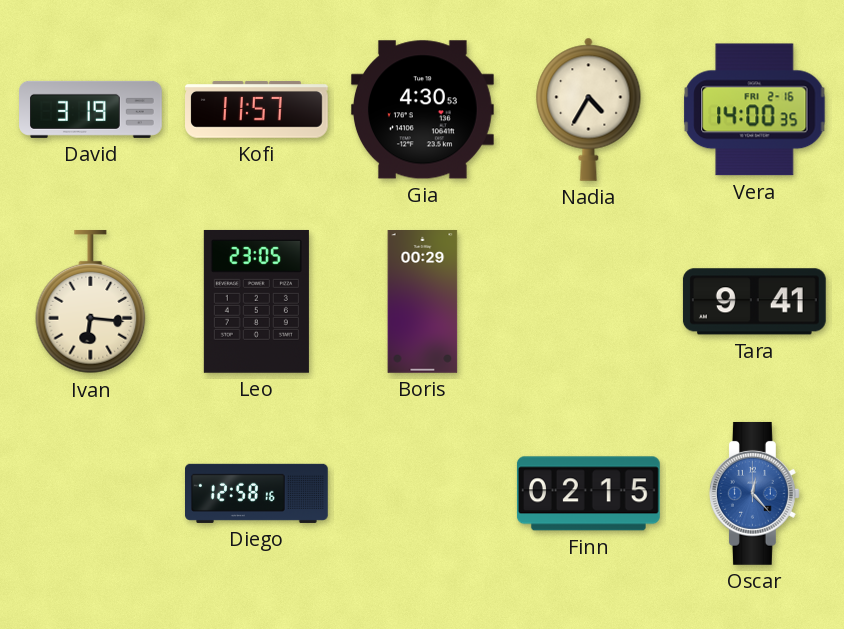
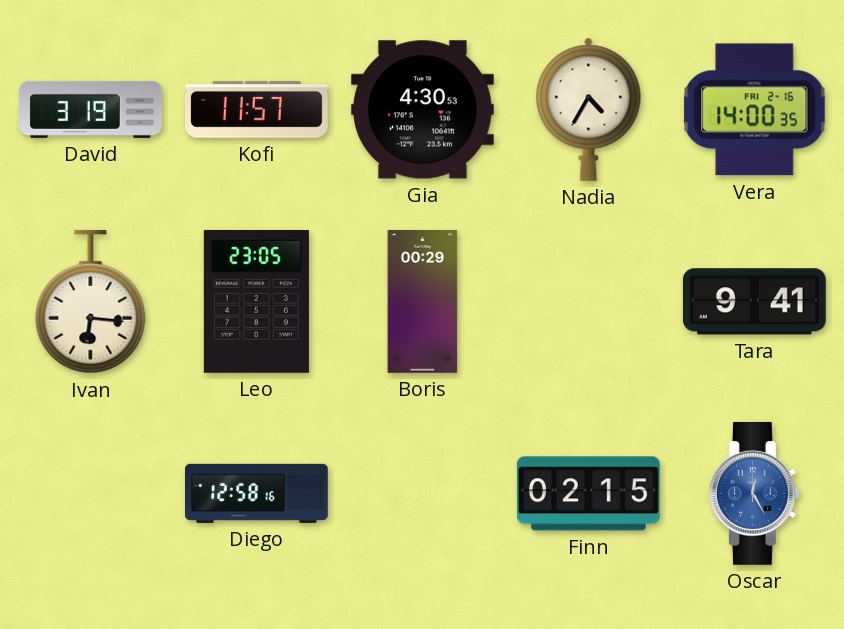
Oscar: 12:23 -> 12:25 (754, 493)
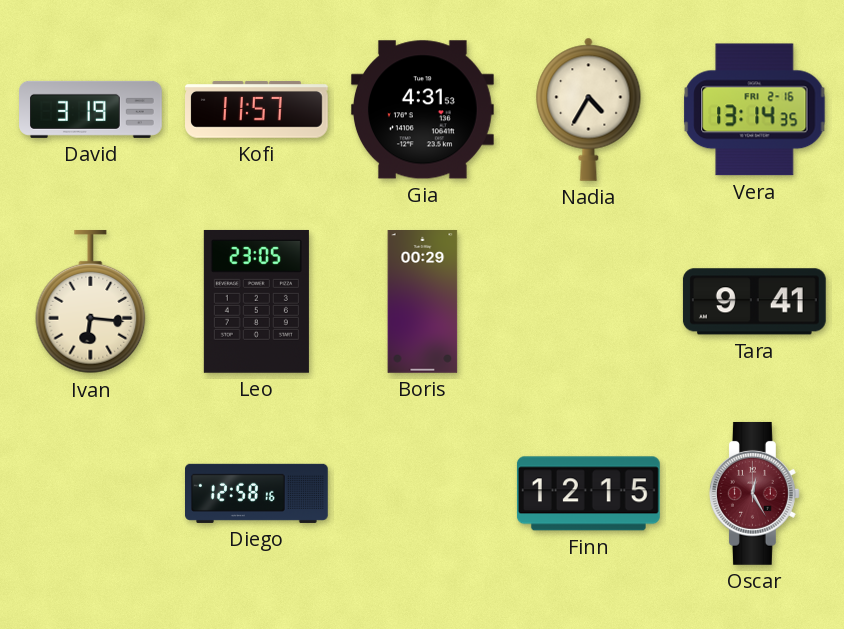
Gia: 4:30 -> 4:31 (422, 110)
Vera: 14:00 -> 13:14 (755, 110)
Finn: 02:15 -> 12:15 (588, 494)
Oscar dial: blue -> burgundy (754, 493)
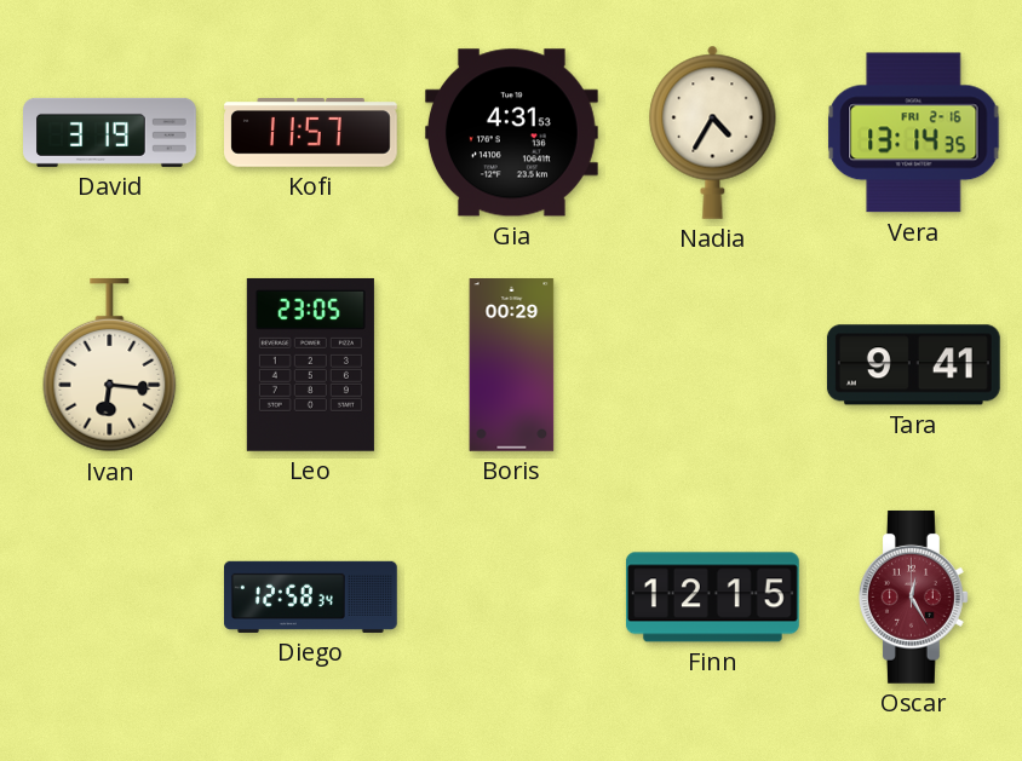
Diego: 12:58:16 -> 12:58:34 (311, 596)
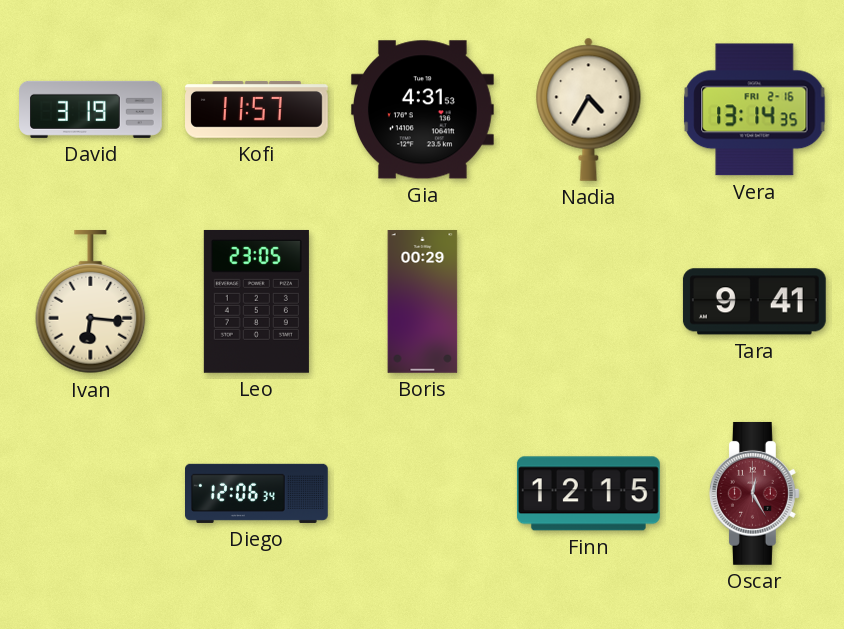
Diego: 12:58 -> 12:06 (257, 493)
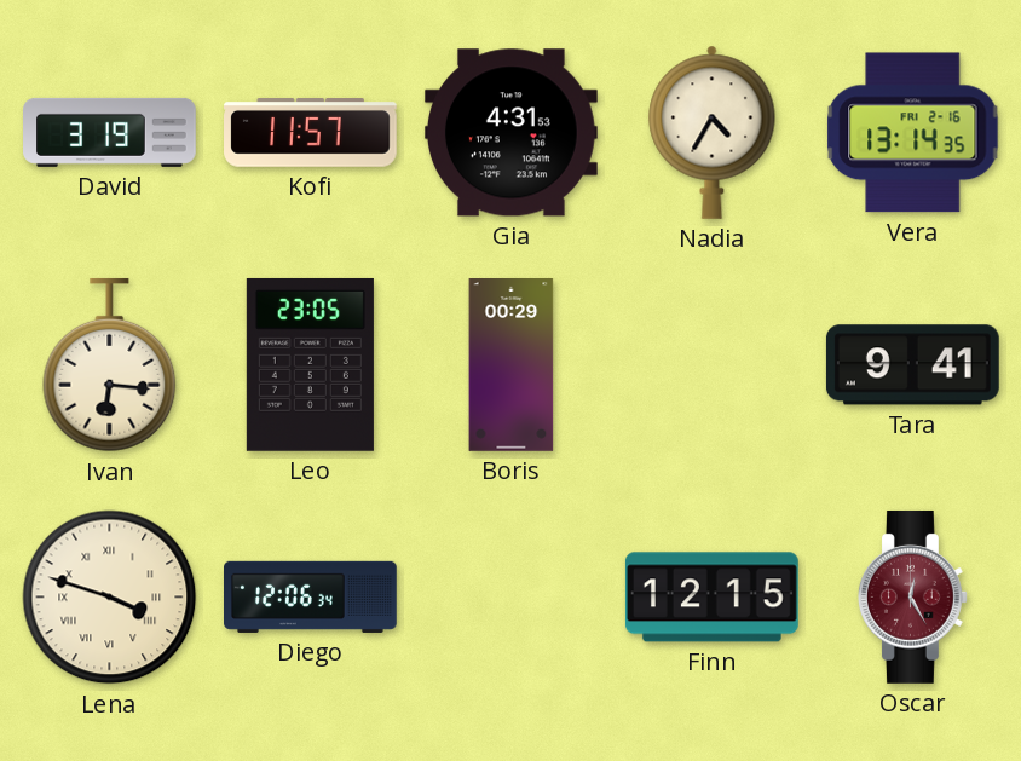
Lena: none -> 3:48 (110, 598)
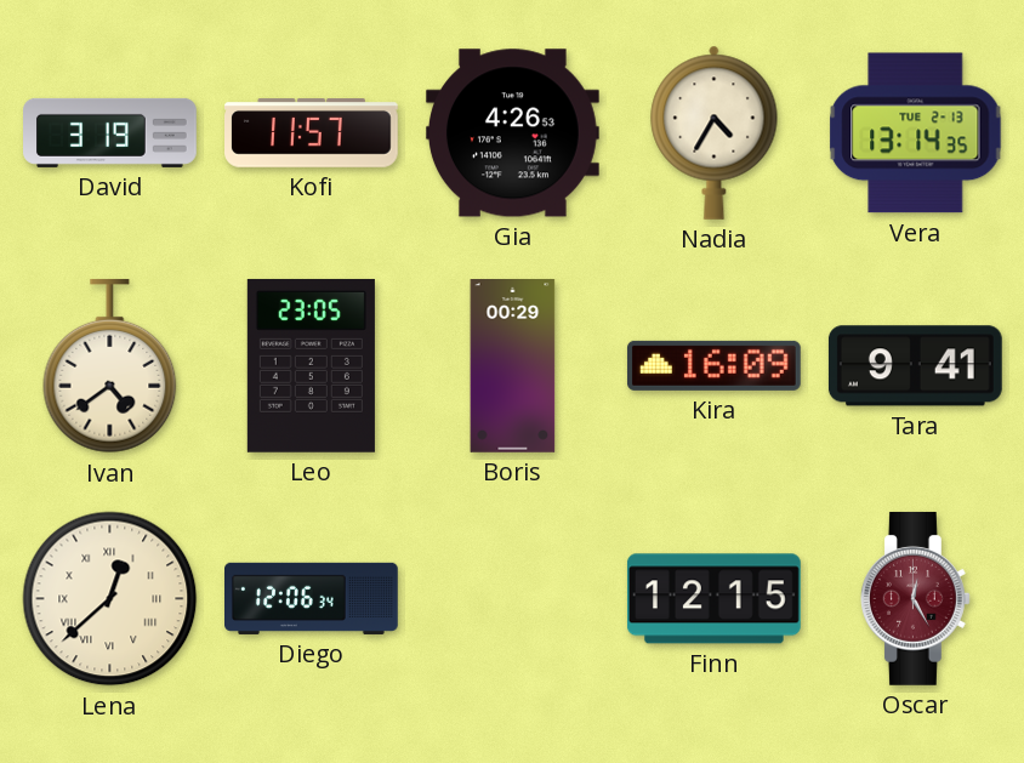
Gia: 4:31 -> 4:26 (512, 133)
Vera date: FRI 2-16 -> TUE 2-13 (916, 133)
Ivan: 6:16 -> 4:39 (110, 366)
Kira: none -> 16:09 (713, 365)
Lena: 3:48 -> 12:38 (110, 599)
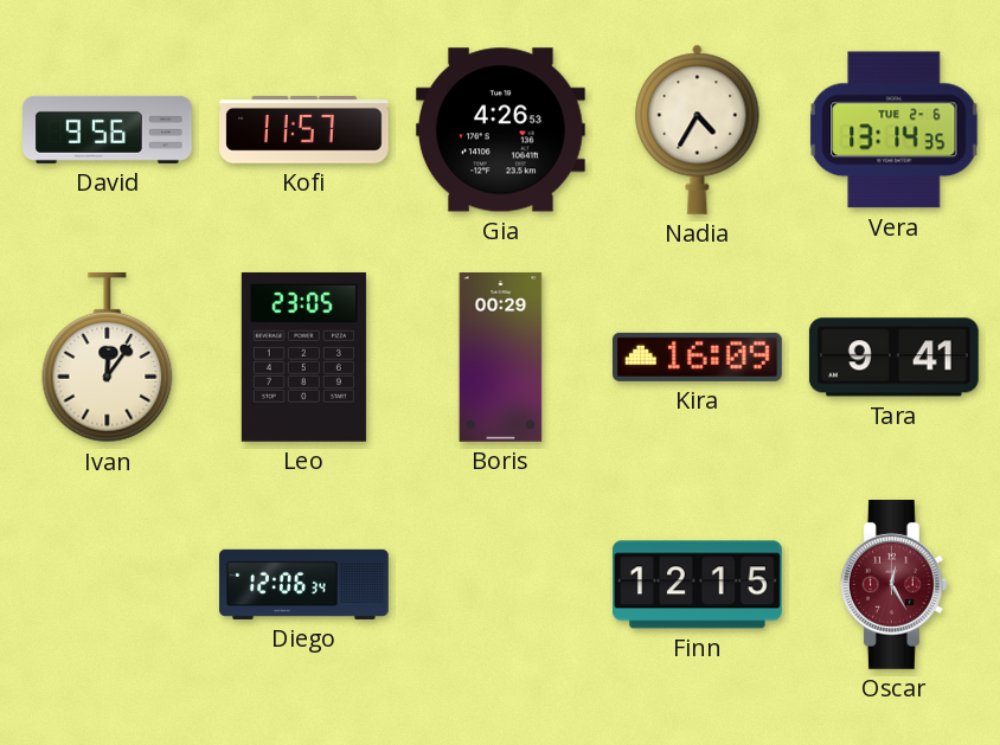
David: 3:19 -> 9:56 (108, 129)
Vera date: TUE 2-13 -> TUE 2-6 (895, 130)
Ivan: 4:39 -> 12:06 (108, 358)
Lena: 12:38 -> none (110, 599)
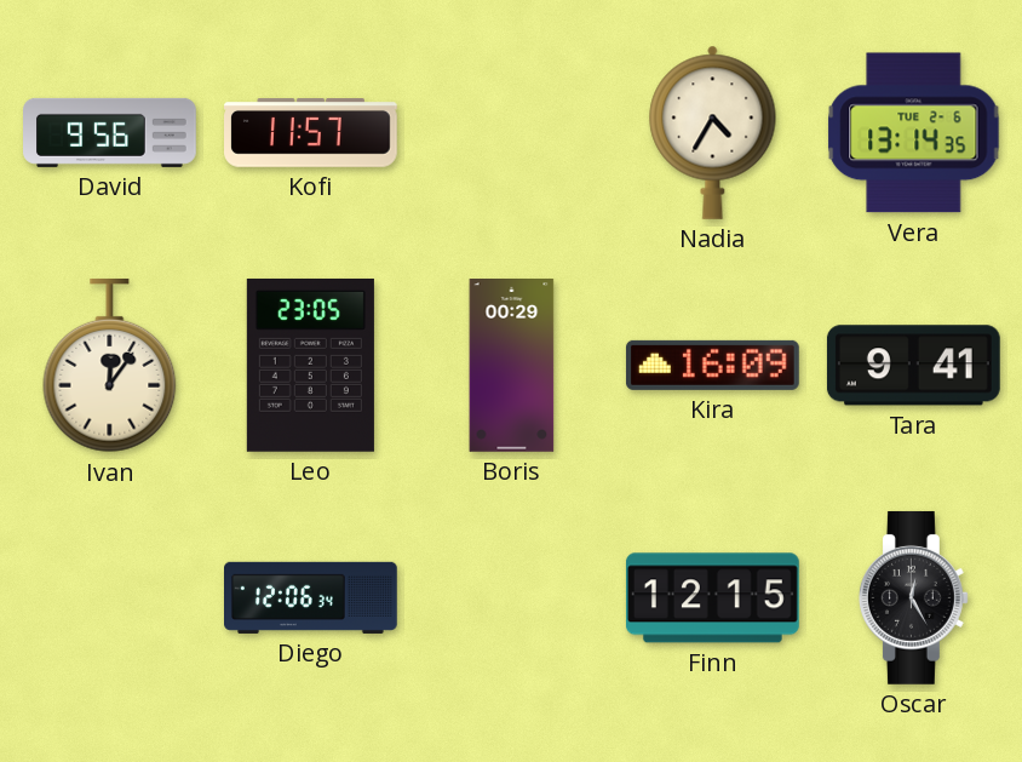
Gia: 4:26 -> none (500, 130)
Oscar dial: burgundy -> black (913, 597)
